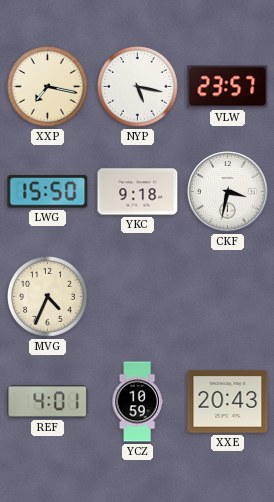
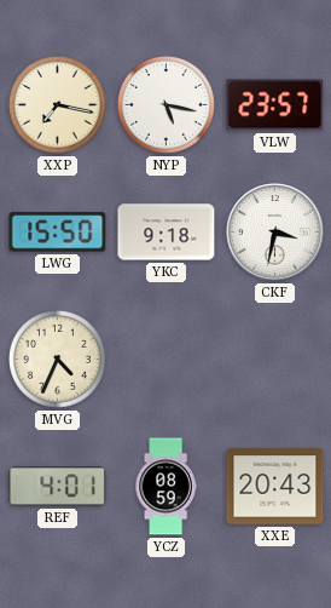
YCZ: 10:59 -> 08:59 (165, 487)
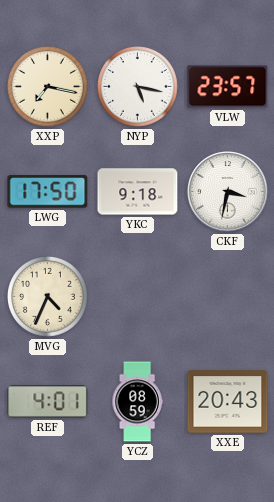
LWG: 15:50 -> 17:50 (48, 192)
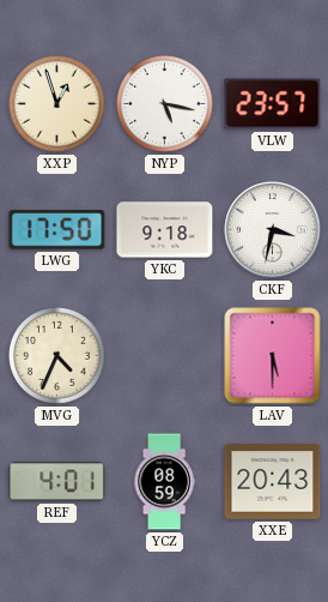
XXP: 7:17 -> 12:57 (57, 104)
LAV: none -> 5:30 (273, 356)
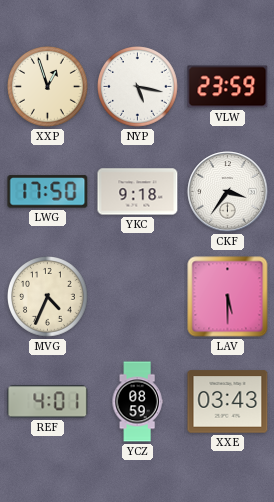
VLW: 23:57 -> 23:59 (228, 87)
CKF: 3:32 -> 3:36 (228, 192)
XXE: 20:43 -> 03:43 (228, 402)
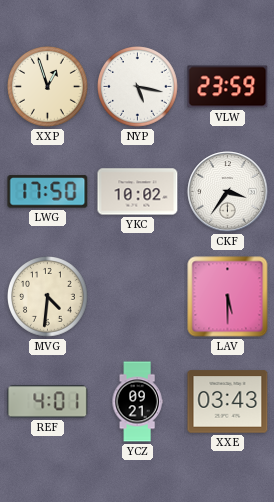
YKC: 9:18 -> 10:02 (138, 192)
MVG: 4:34 -> 4:31 (48, 297)
YCZ: 08:59 -> 09:21 (137, 402)
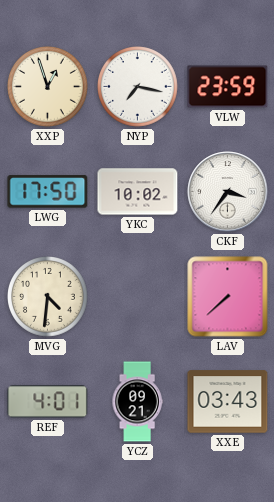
NYP: 5:17 -> 7:17 (138, 87)
LAV: 5:30 -> 7:38 (228, 297)
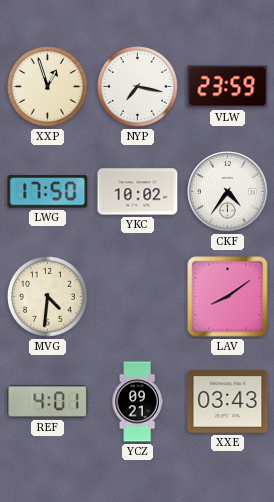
CKF: 3:36 -> 4:36 (228, 192)
LAV: 7:38 -> 8:09 (228, 297)
